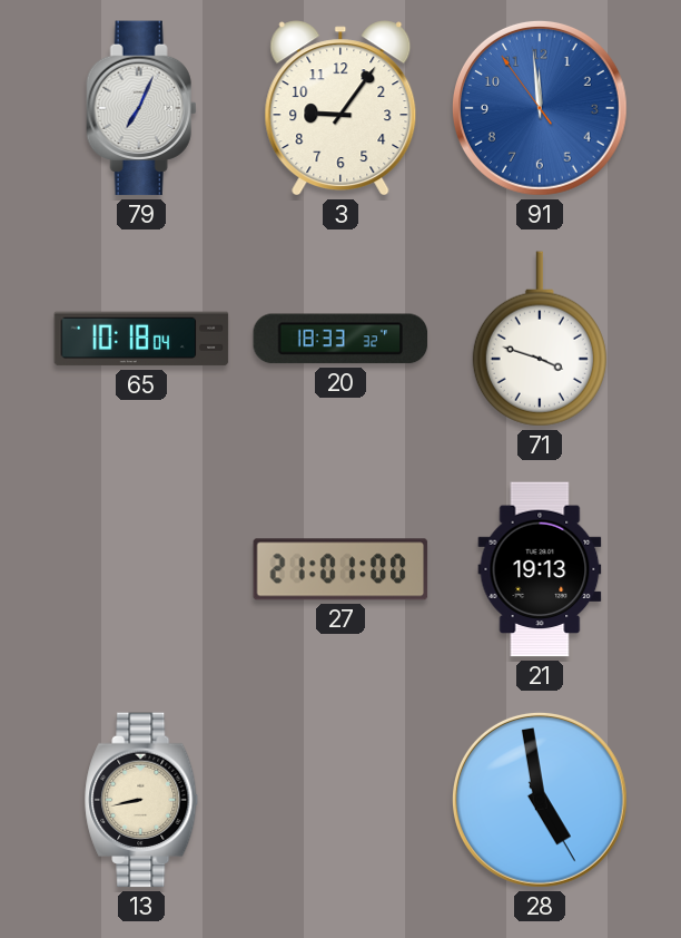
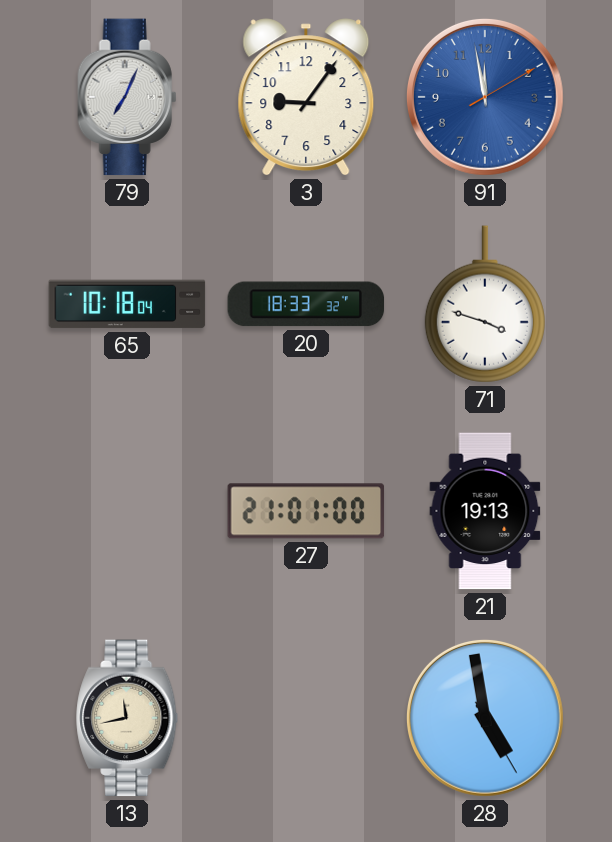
91: 11:58:54 -> 11:58:10 (485, 97)
13: 8:43 -> 11:43 (128, 718)
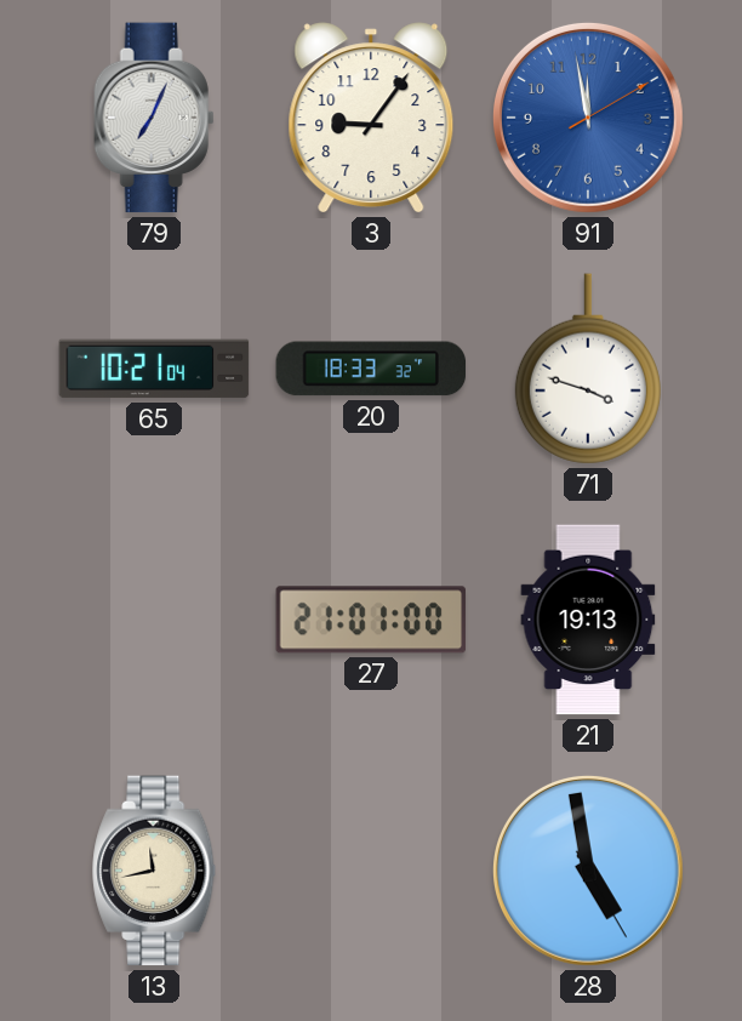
65: 10:18 -> 10:21 (154, 369)
